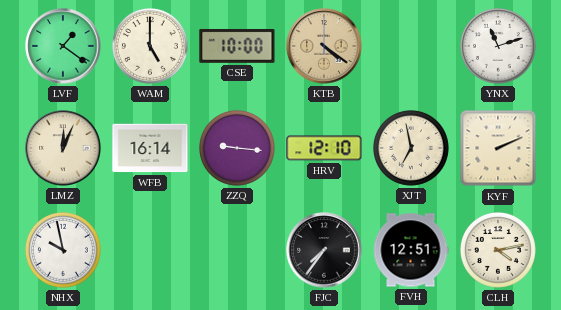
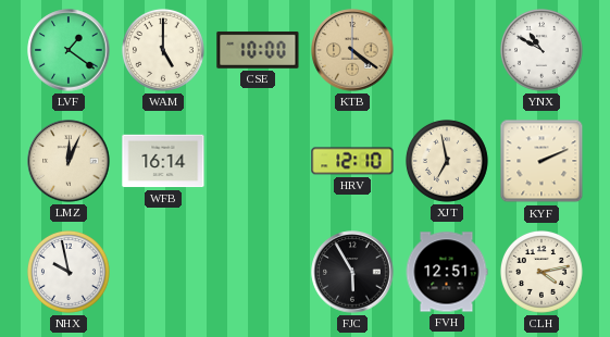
YNX: 11:12 -> 10:50 (541, 50)
ZZQ: 9:16 -> none (237, 148)
FJC: 7:36 -> 5:55 (352, 272)
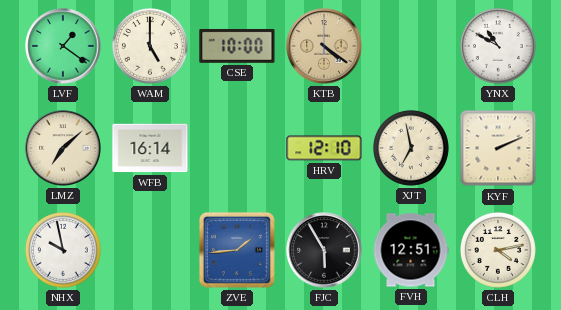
LMZ: 12:04 -> 7:08 (63, 148)
ZVE: none -> 1:44 (237, 250)
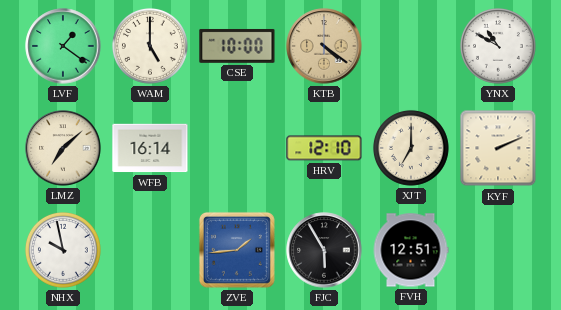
XJT: 6:58 -> 7:00 (411, 148)
CLH: 4:13 -> none (498, 250)
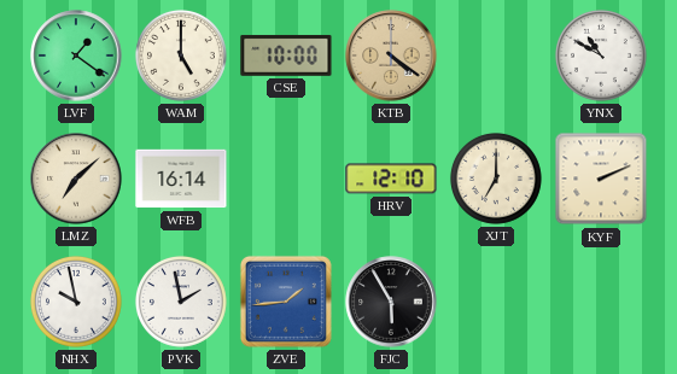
PVK: none -> 1:58 (181, 302)
FVH: 12:51 -> none (411, 250)
